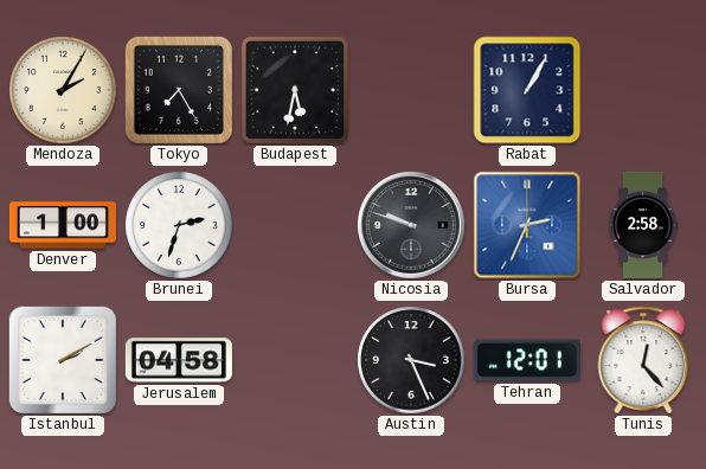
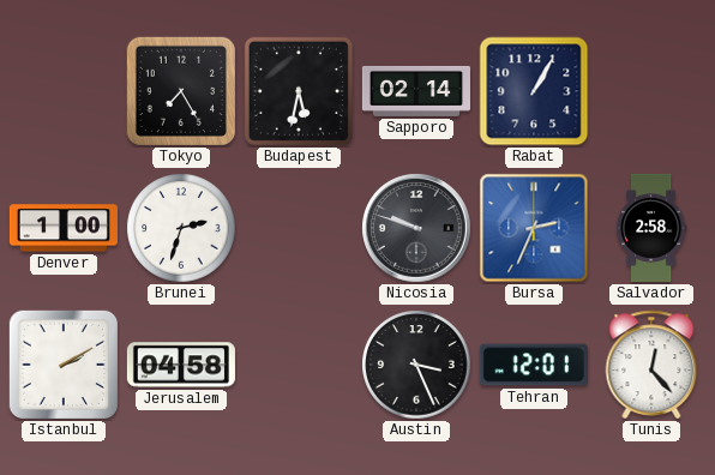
Mendoza: 2:05 -> none (63, 90)
Sapporo: none -> 02:14 (416, 91)
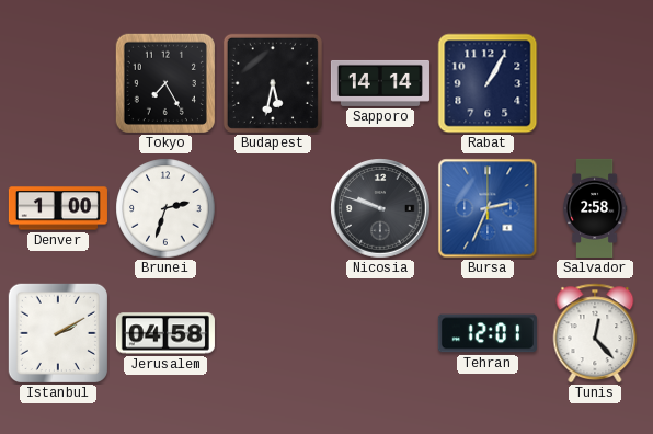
Sapporo: 02:14 -> 14:14 (380, 83)
Austin: 3:26 -> none (416, 365)
